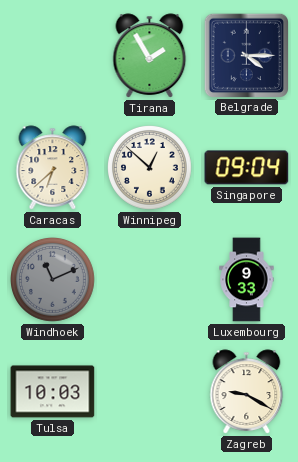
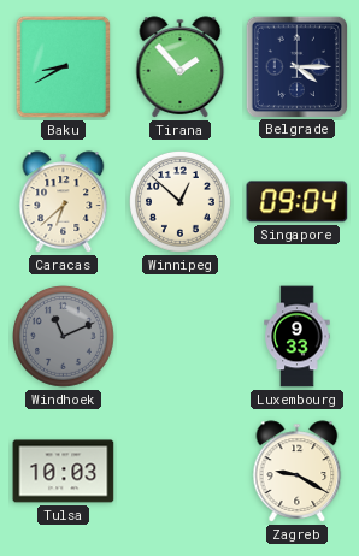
Baku: none -> 8:40 (64, 67)
Tirana: 1:55 -> 1:53 (181, 67)
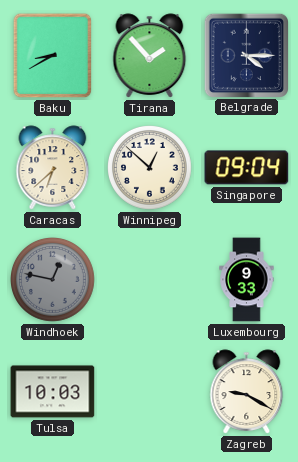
Windhoek: 11:11 -> 12:47 (53, 280)
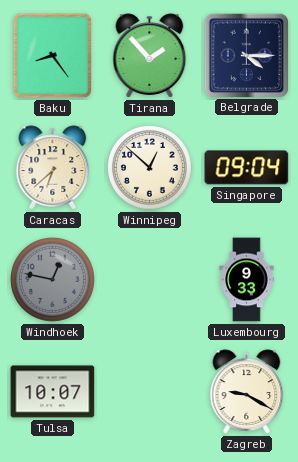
Baku: 8:40 -> 8:24 (53, 56)
Tulsa: 10:03 -> 10:07 (53, 392)
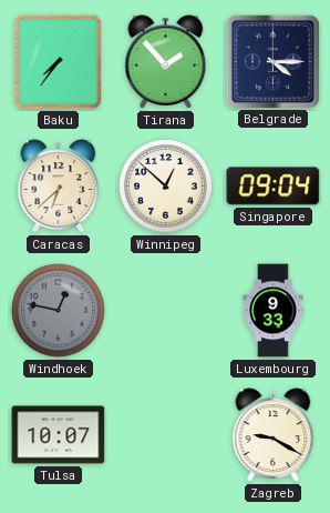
Baku: 8:24 -> 7:36 (59, 62)
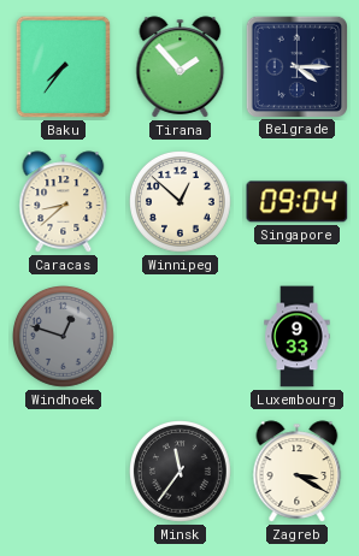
Caracas: 6:38 -> 8:38 (64, 202)
Windhoek: 12:47 -> 12:48 (64, 337)
Tulsa: 10:07 -> none (59, 435)
Minsk: none -> 11:36 (181, 472)
Zagreb: 9:20 -> 3:20 (298, 472)
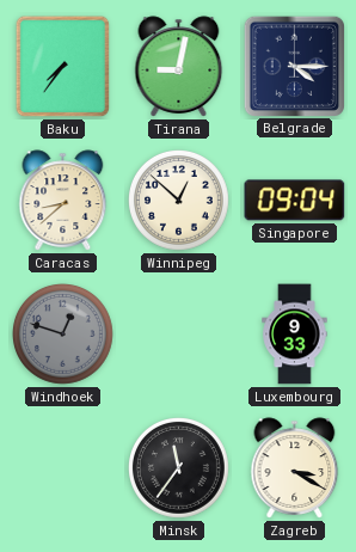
Tirana: 1:53 -> 9:02 (179, 67)
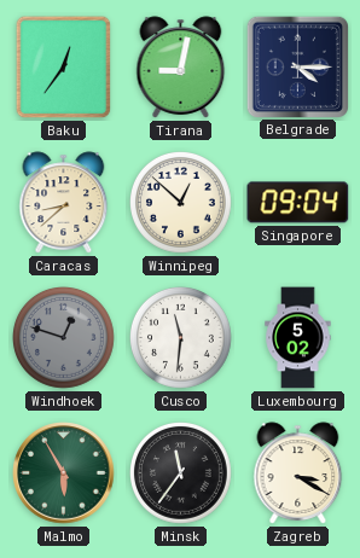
Baku: 7:36 -> 12:36 (64, 68)
Cusco: none -> 11:31 (181, 338)
Luxembourg: 9:33 -> 5:02 (298, 338)
Malmo: none -> 5:55 (64, 473)
